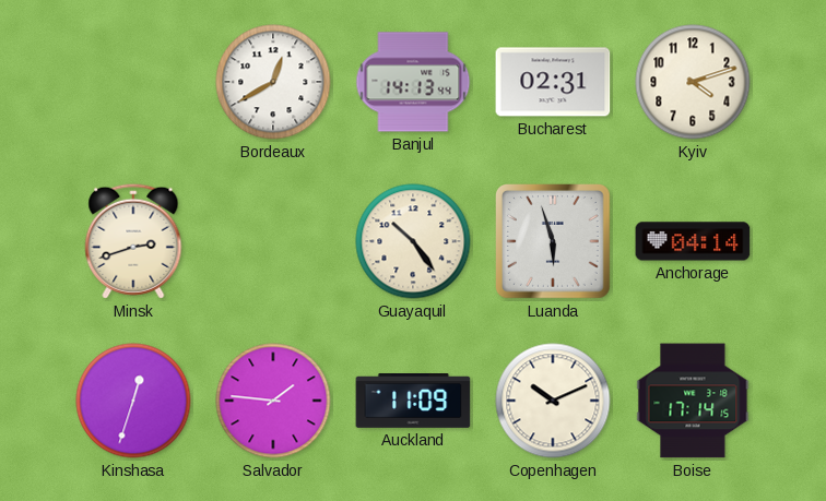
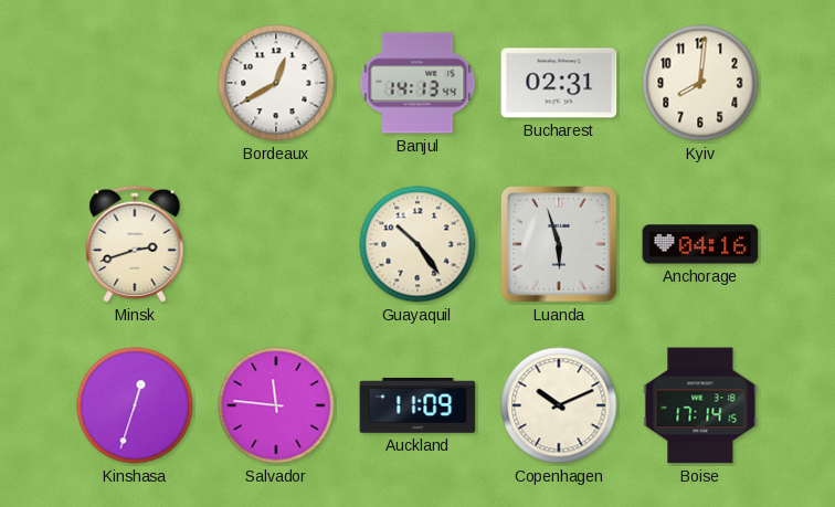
Kyiv: 4:12 -> 8:01 (700, 83)
Anchorage: 04:14 -> 04:16 (700, 244)
Salvador: 1:46 -> 11:46 (276, 405)
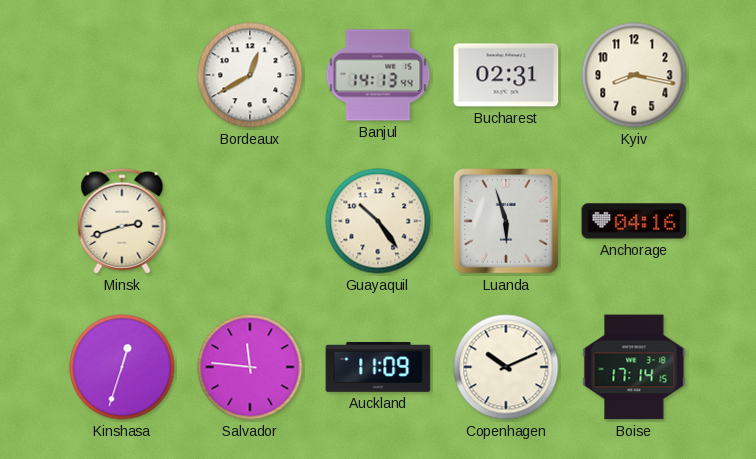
Kyiv: 8:01 -> 8:17 (634, 75)
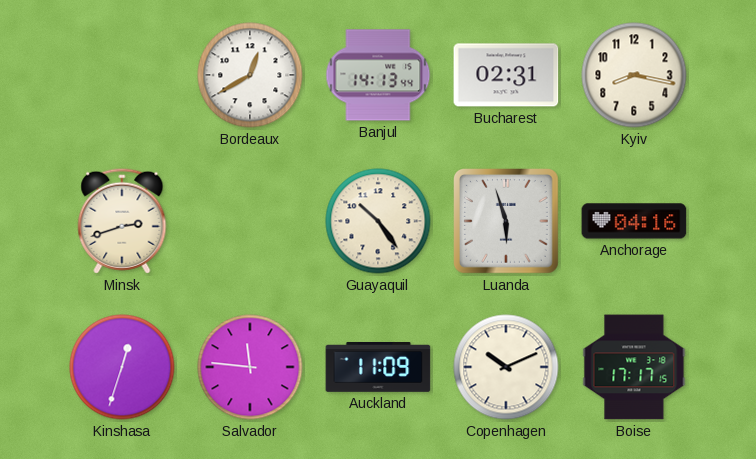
Boise: 17:14 -> 17:17 (634, 367)
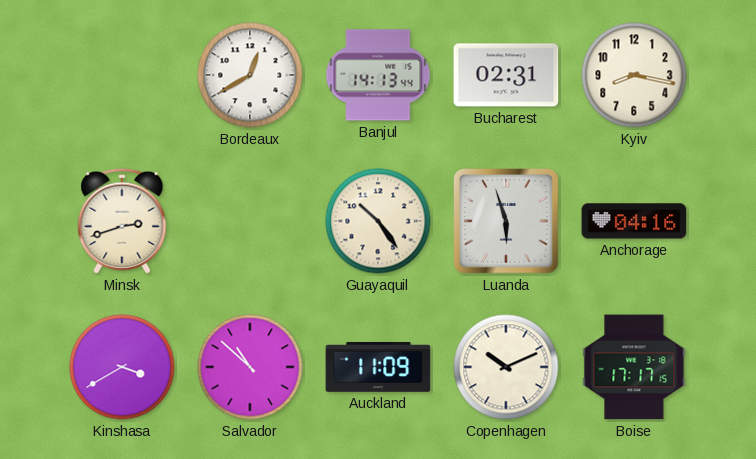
Kinshasa: 12:33 -> 3:40 (122, 367)
Salvador: 11:46 -> 10:52 (250, 367)
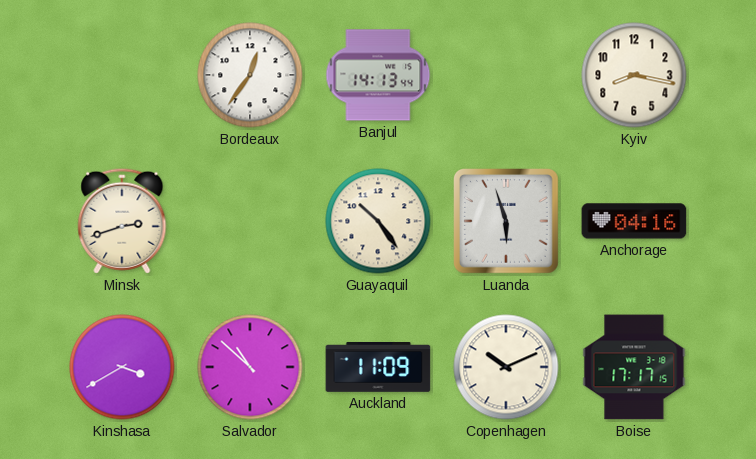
Bordeaux: 12:40 -> 12:36 (250, 75)
Bucharest: 02:31 -> none (506, 75)
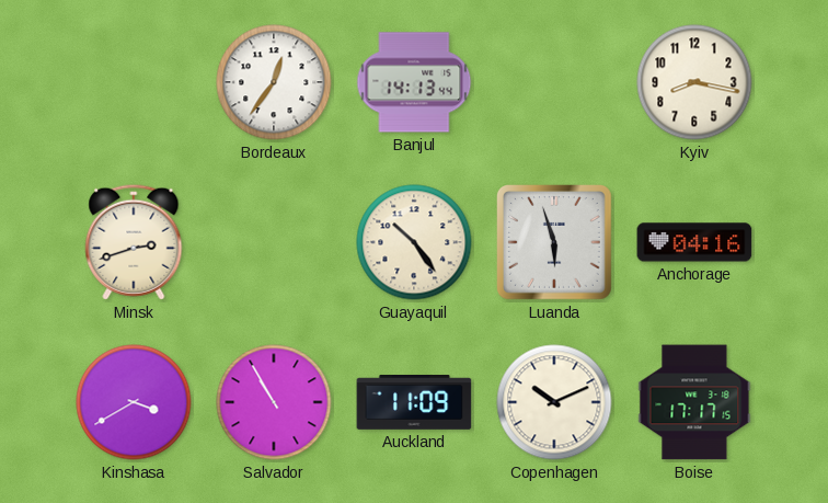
Salvador: 10:52 -> 10:55 (274, 402)
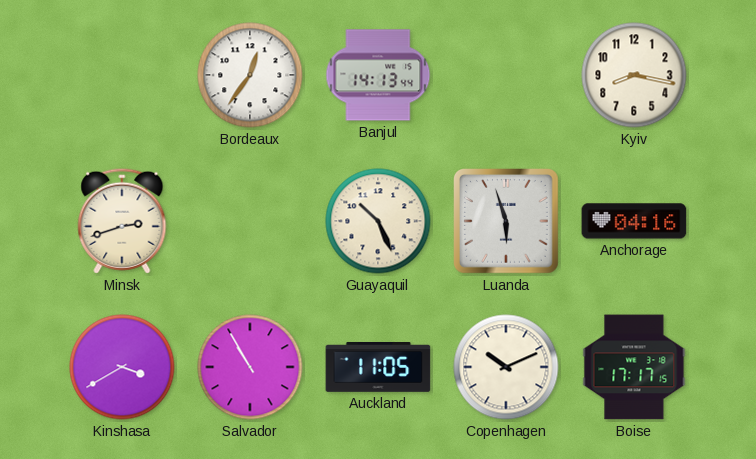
Guayaquil: 10:24 -> 10:26 (378, 221)
Auckland: 11:09 -> 11:05 (378, 368)
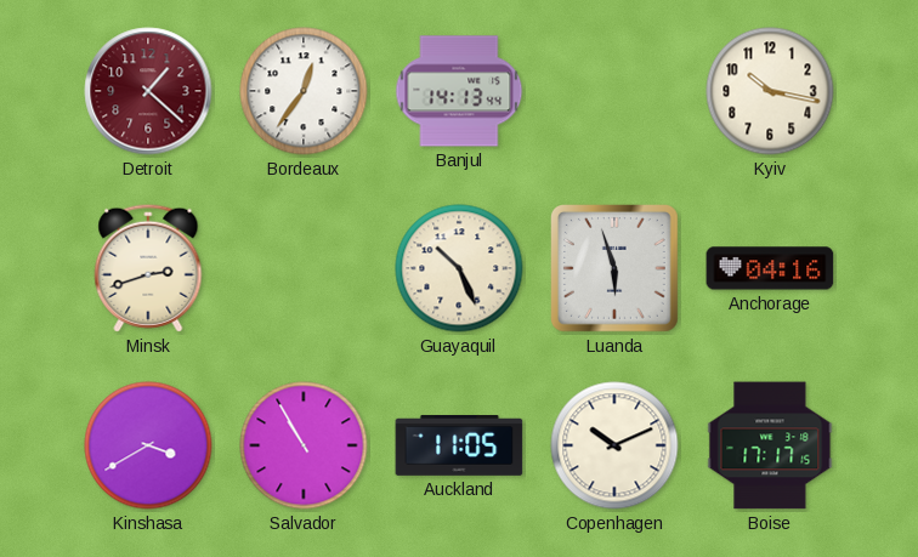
Detroit: none -> 1:22 (148, 91)
Kyiv: 8:17 -> 10:17 (770, 91)
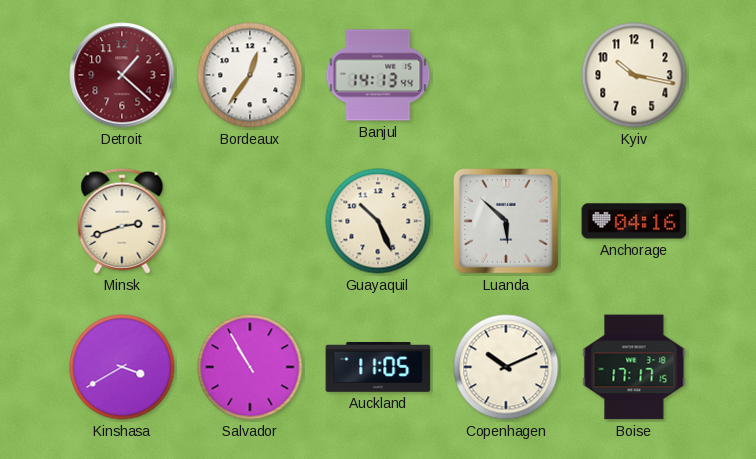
Luanda: 5:57 -> 5:52 (507, 222)
